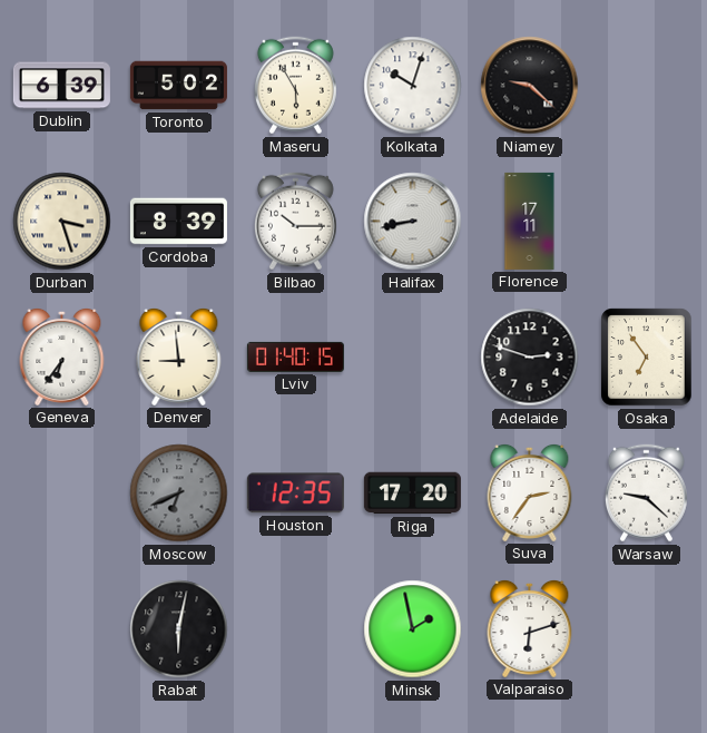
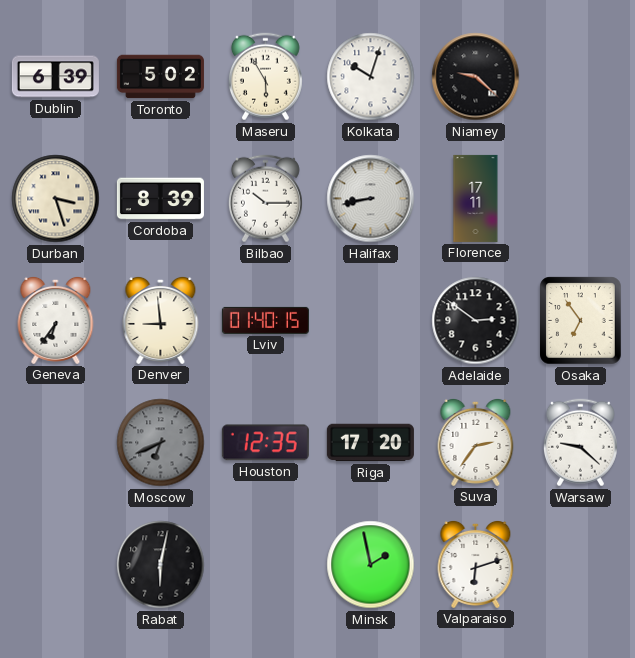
Adelaide: 2:48 -> 2:51 (476, 321)
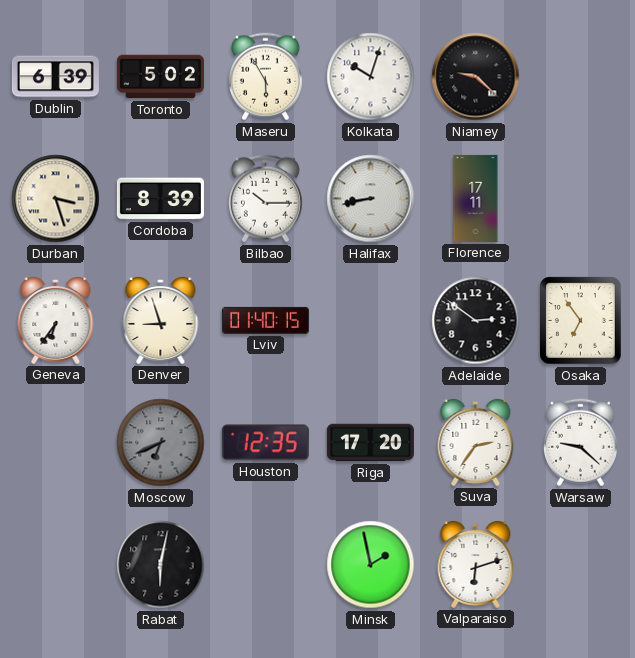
Denver: 8:59 -> 8:57 (161, 320)
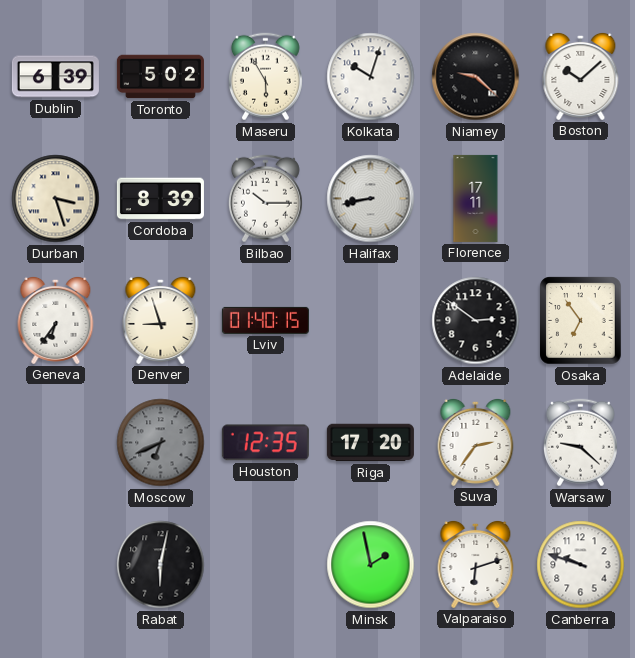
Boston: none -> 10:08 (581, 76)
Canberra: none -> 9:48 (581, 565)
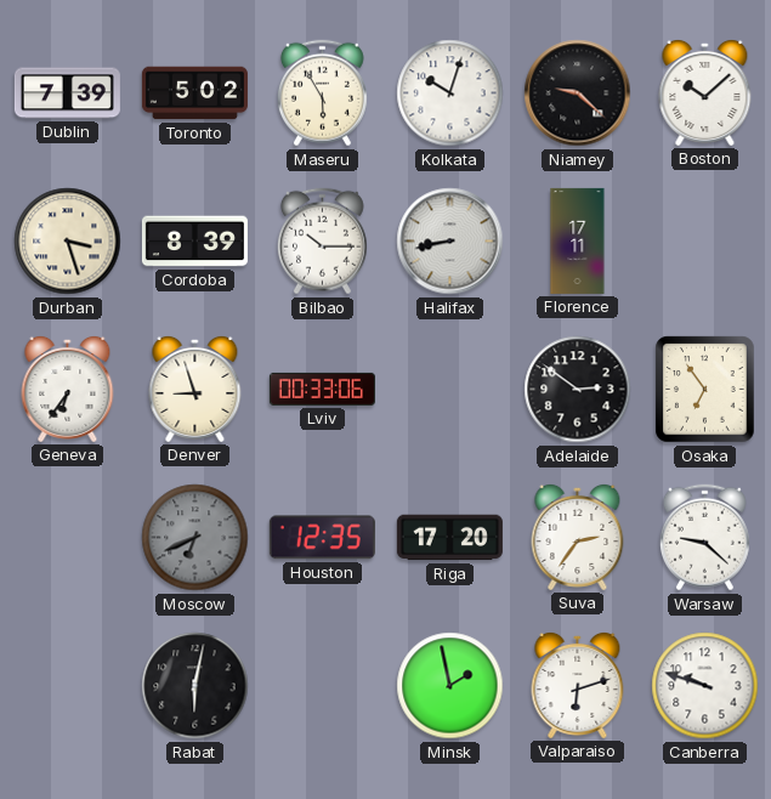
Dublin: 6:39 -> 7:39 (67, 93)
Lviv: 01:40 -> 00:33 (322, 389)
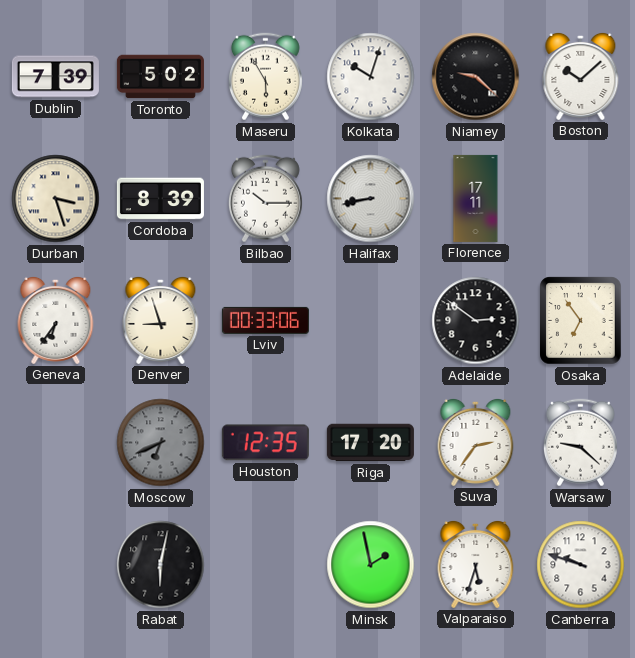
Valparaiso: 6:12 -> 5:33 (476, 564)
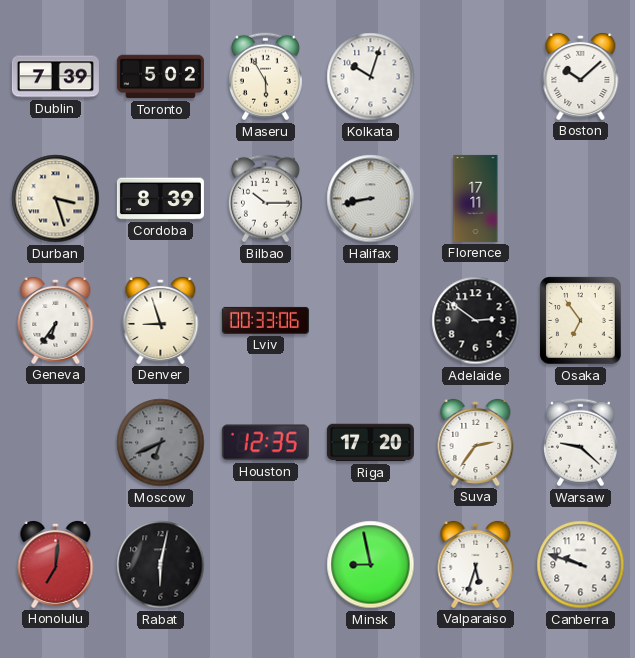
Niamey: 9:22 -> none (476, 77)
Honolulu: none -> 7:01 (56, 564)
Minsk: 1:58 -> 8:58 (371, 565)
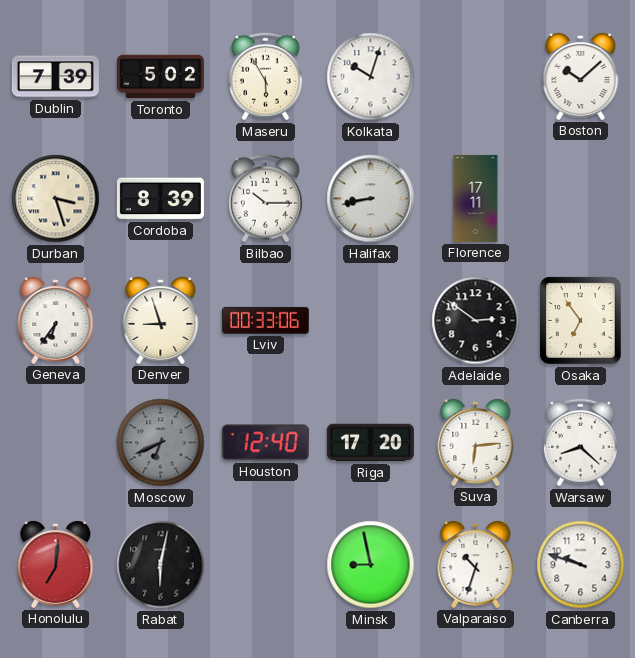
Houston: 12:35 -> 12:40 (265, 443)
Suva: 2:36 -> 6:14 (476, 442)
Warsaw: 9:22 -> 8:22 (580, 443)
Valparaiso: 5:33 -> 10:33 (476, 564)
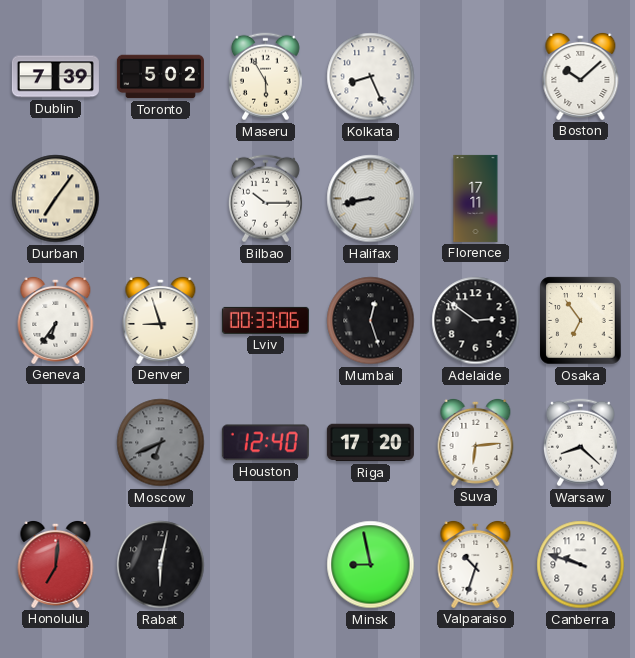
Kolkata: 10:03 -> 8:26 (371, 77)
Durban: 3:27 -> 7:06 (56, 199)
Cordoba: 8:39 -> none (160, 199)
Mumbai: none -> 12:27 (371, 321)
